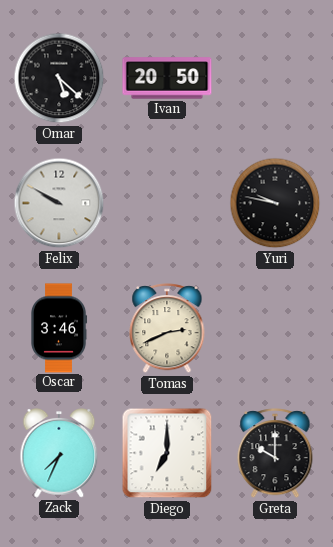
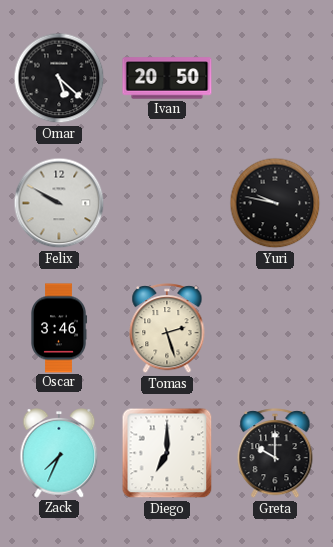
Tomas: 2:41 -> 2:27 (167, 329)
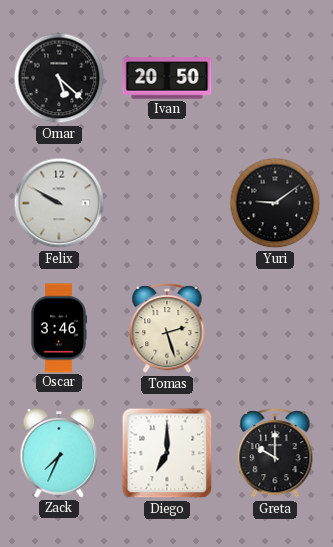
Yuri: 9:47 -> 9:09 (275, 203)
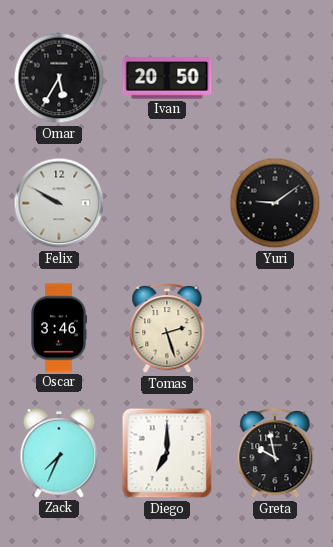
Omar: 5:22 -> 5:35 (59, 78)
Greta: 10:00 -> 9:58 (275, 454)
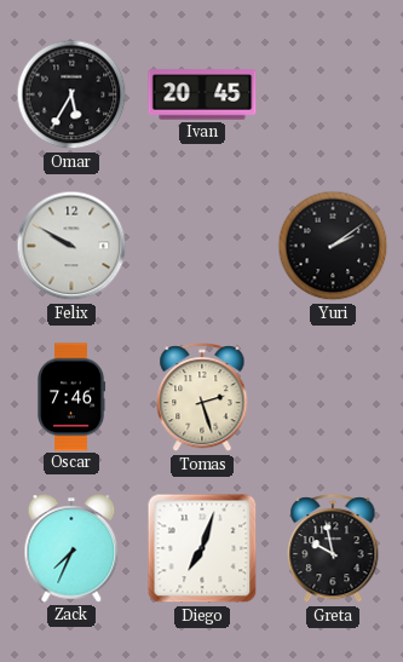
Ivan: 20:50 -> 20:45 (202, 94)
Yuri: 9:09 -> 2:09 (333, 246)
Oscar: 3:46 -> 7:46 (71, 397)
Diego: 7:00 -> 7:03 (202, 548)
